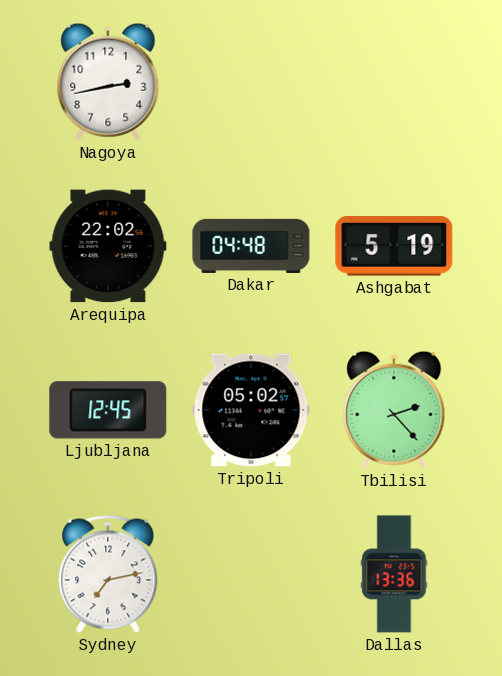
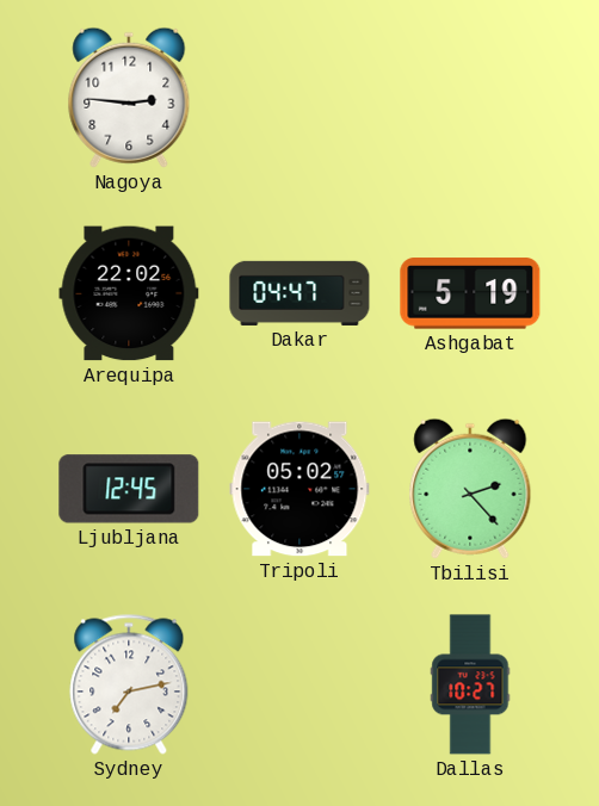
Nagoya: 2:43 -> 2:46 (129, 98)
Dakar: 04:48 -> 04:47 (299, 293)
Dallas: 13:36 -> 10:27 (470, 684)
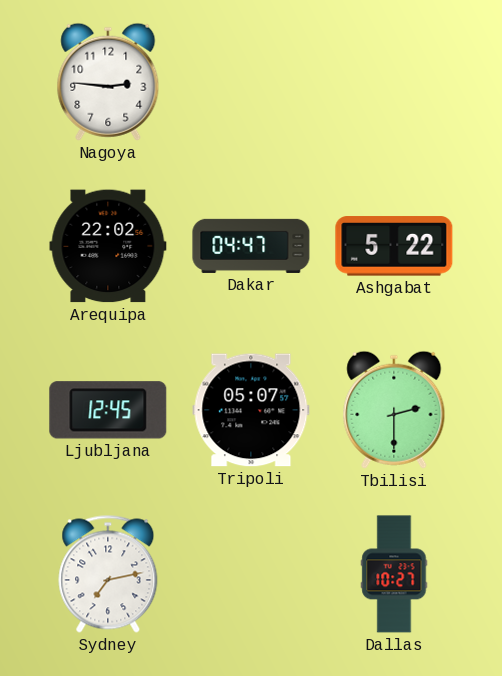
Ashgabat: 5:19 -> 5:22 (394, 246)
Tripoli: 05:02 -> 05:07 (251, 410)
Tbilisi: 2:23 -> 2:30 (394, 410)
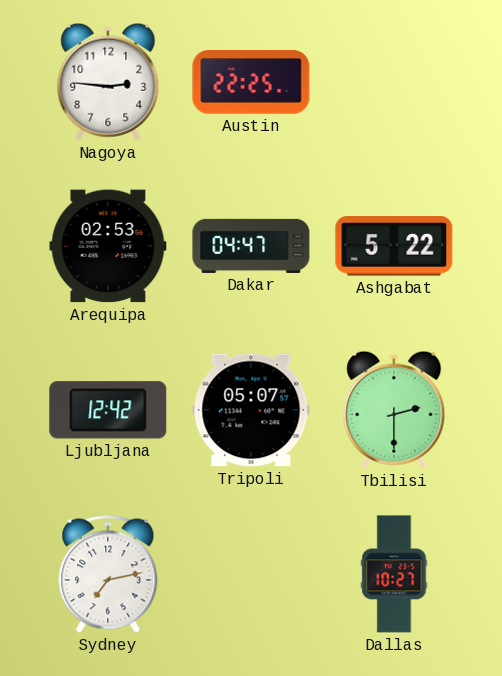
Austin: none -> 22:25 (251, 82)
Arequipa: 22:02 -> 02:53 (108, 246)
Ljubljana: 12:45 -> 12:42 (108, 410)
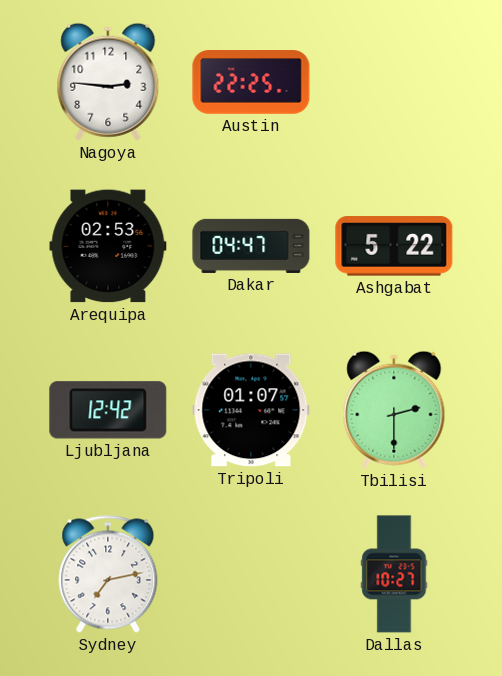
Tripoli: 05:07 -> 01:07 (251, 410)
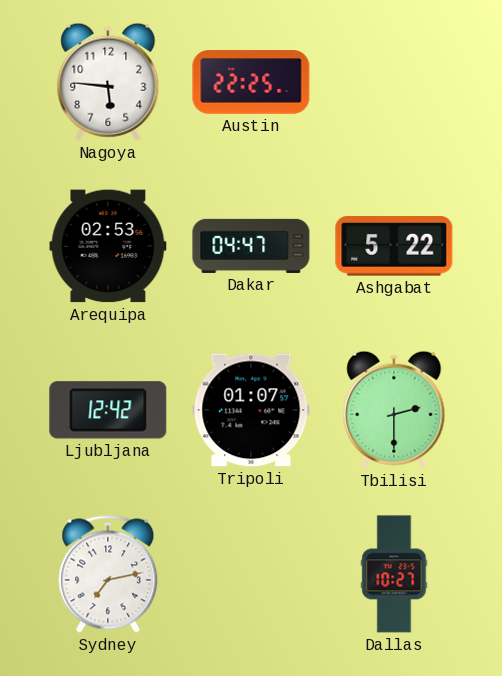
Nagoya: 2:46 -> 5:46 (108, 82)
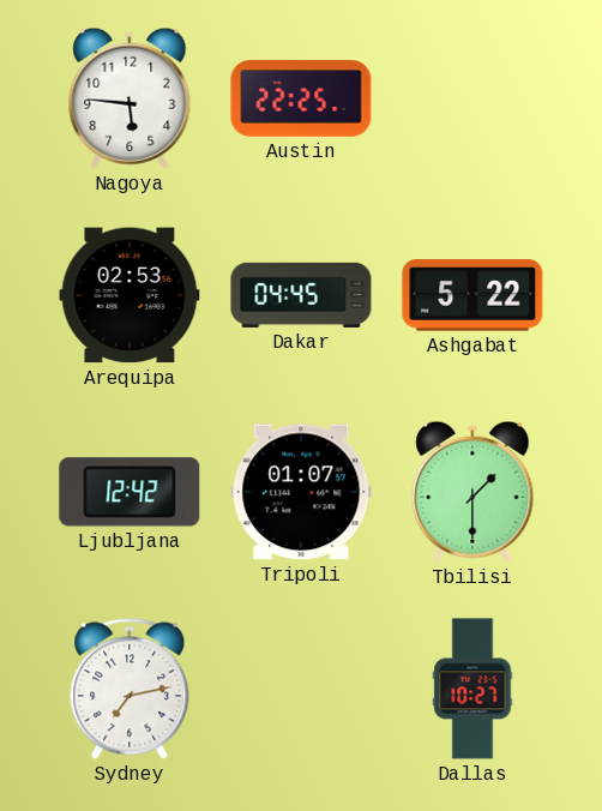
Dakar: 04:47 -> 04:45 (301, 295)
Tbilisi: 2:30 -> 1:30 (472, 492)
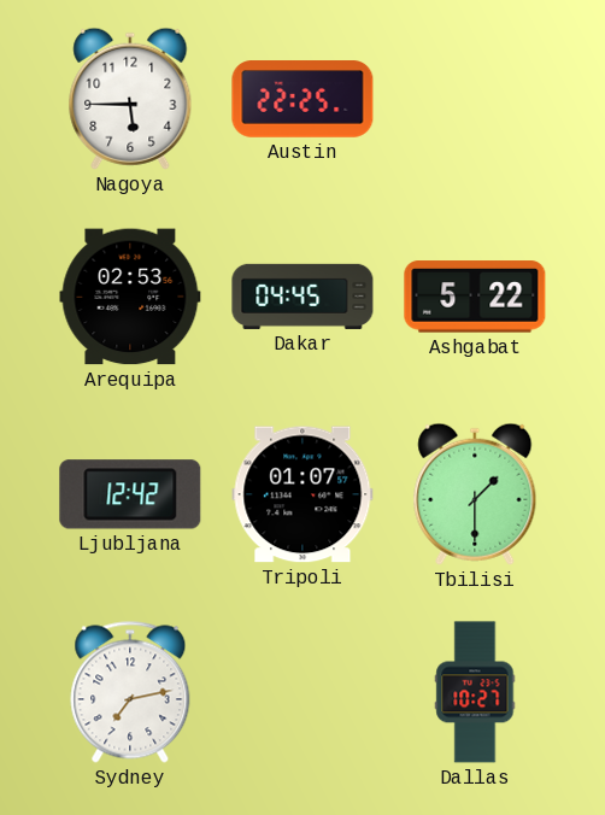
Nagoya: 5:46 -> 5:45 (130, 99)
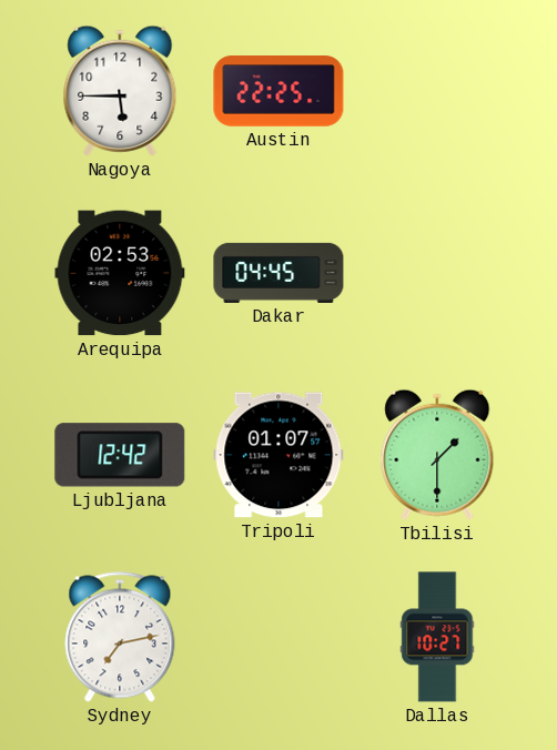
Ashgabat: 5:22 -> none (475, 297)
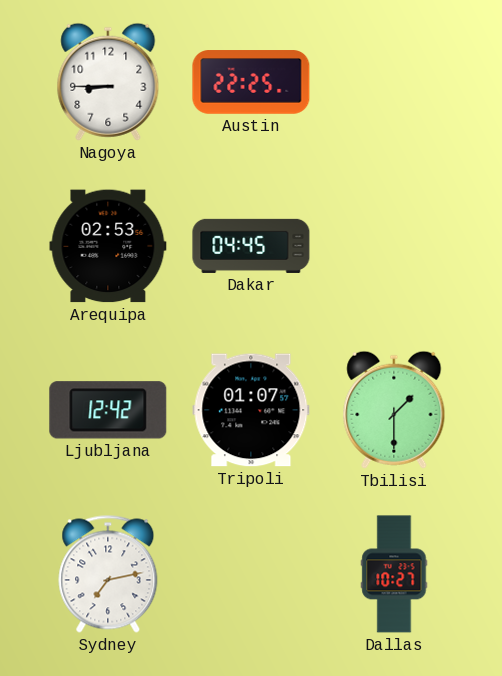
Nagoya: 5:45 -> 8:45 (108, 82)
